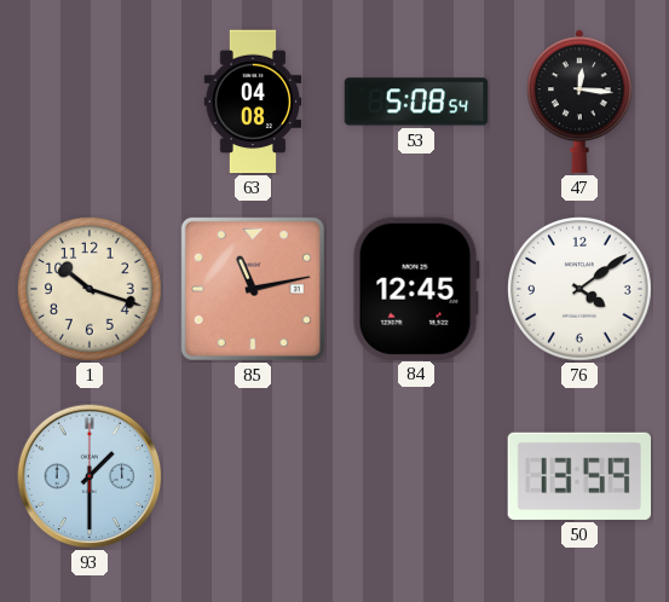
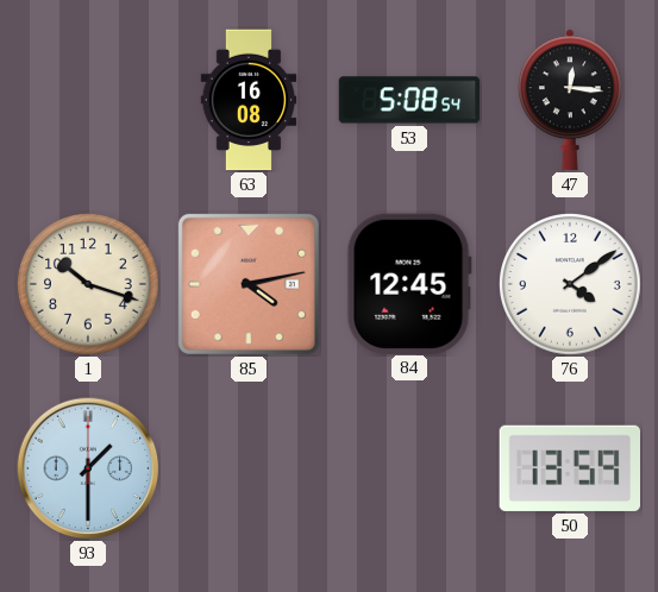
63: 04:08 -> 16:08 (249, 100)
85: 11:13 -> 4:13 (249, 284)
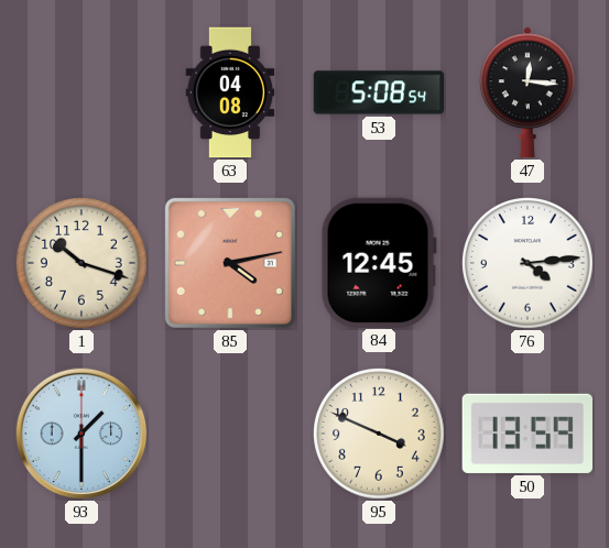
63: 16:08 -> 04:08 (230, 92)
76: 4:09 -> 4:14 (528, 263)
95: none -> 3:49 (379, 434)
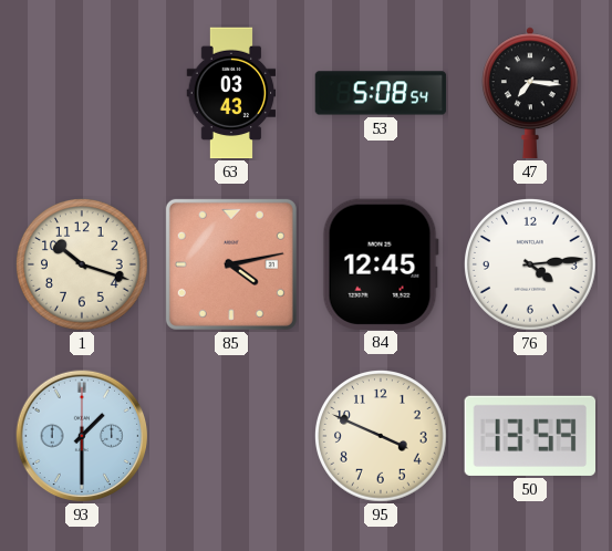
63: 04:08 -> 03:43 (231, 93)
47: 12:16 -> 7:16 (530, 93)
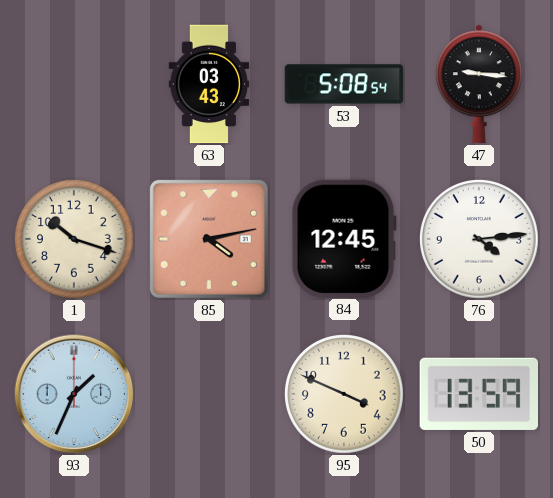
47: 7:16 -> 9:16 (479, 84)
93: 1:30 -> 1:34 (74, 394)
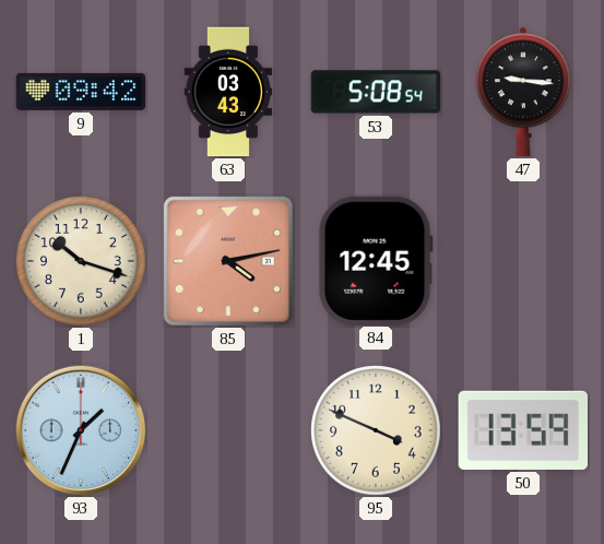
9: none -> 09:42 (81, 92)
76: 4:14 -> none (479, 239)
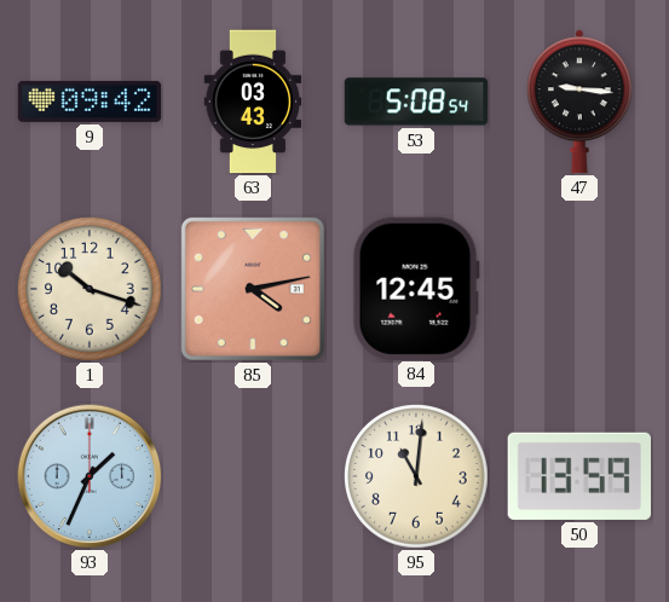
95: 3:49 -> 11:01 (416, 476)
